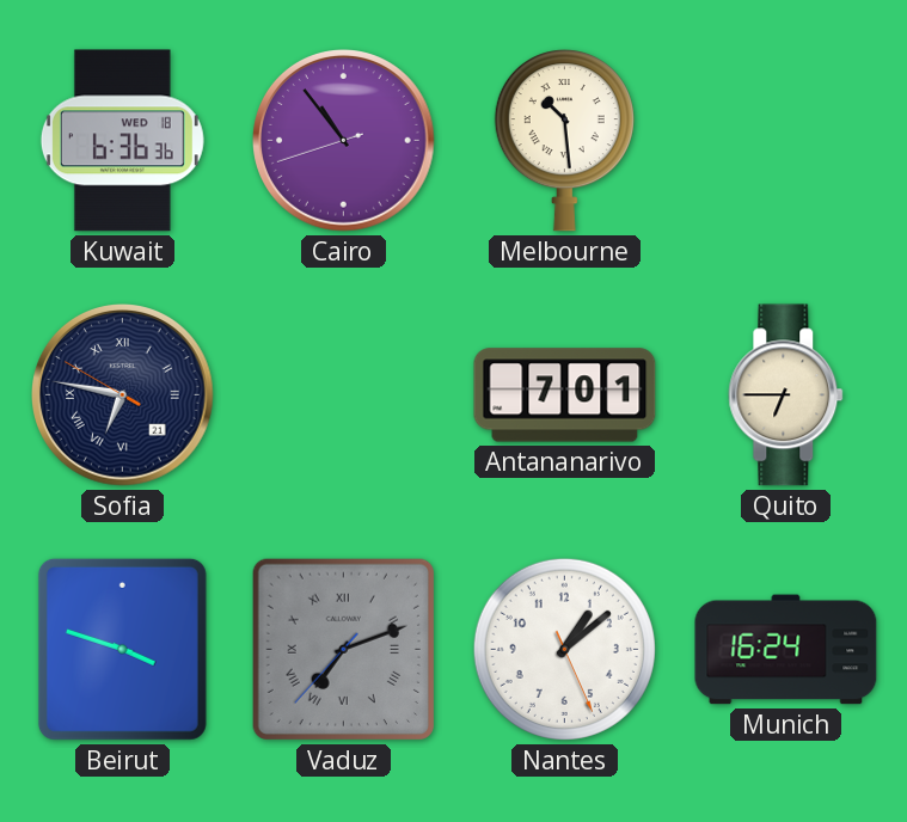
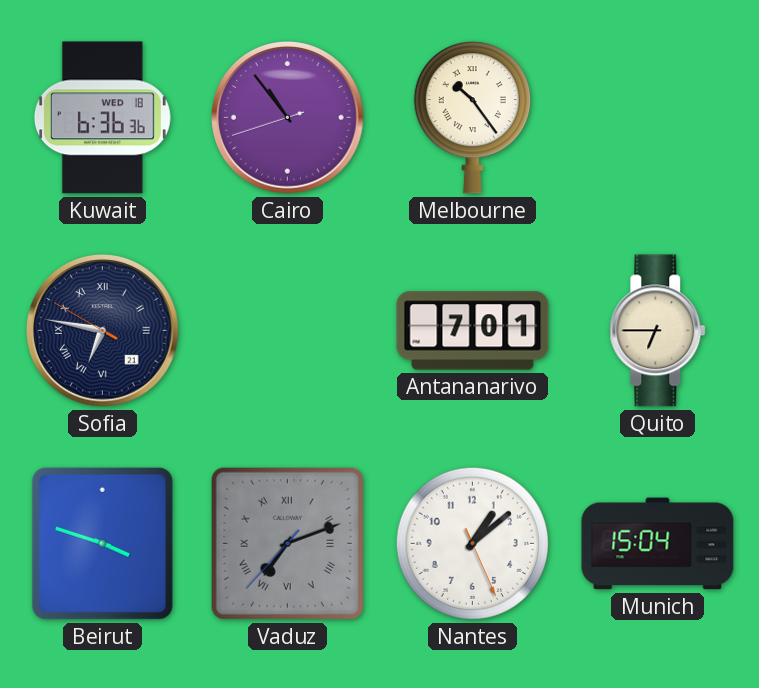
Melbourne: 10:29 -> 10:24 (472, 118)
Munich: 16:24 -> 15:04 (658, 544)
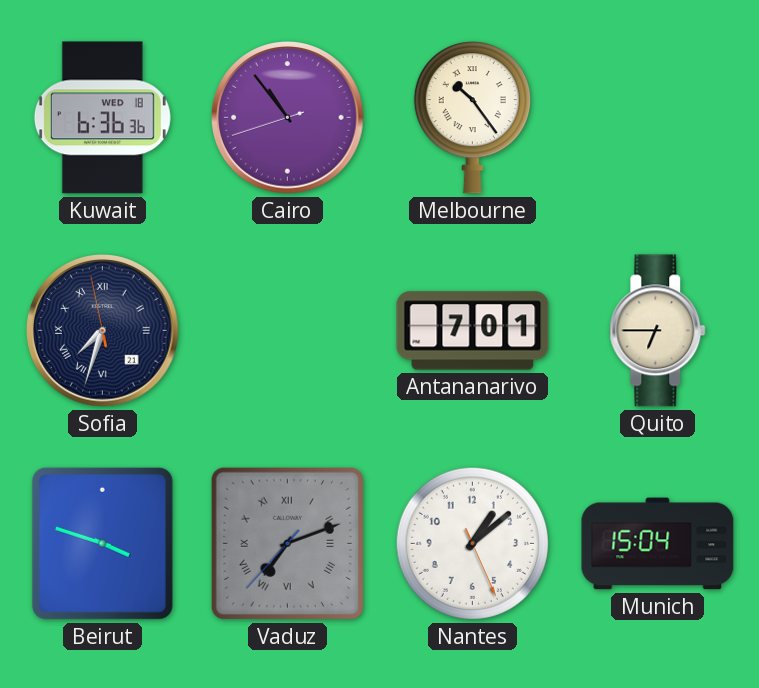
Sofia: 6:46 -> 7:32 (103, 331)
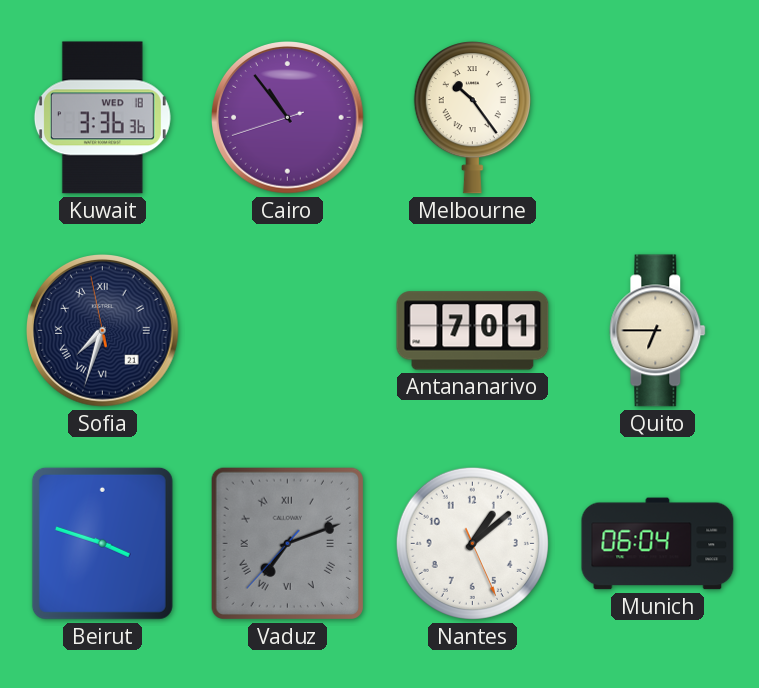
Kuwait: 6:36 -> 3:36 (102, 118)
Munich: 15:04 -> 06:04 (658, 544)
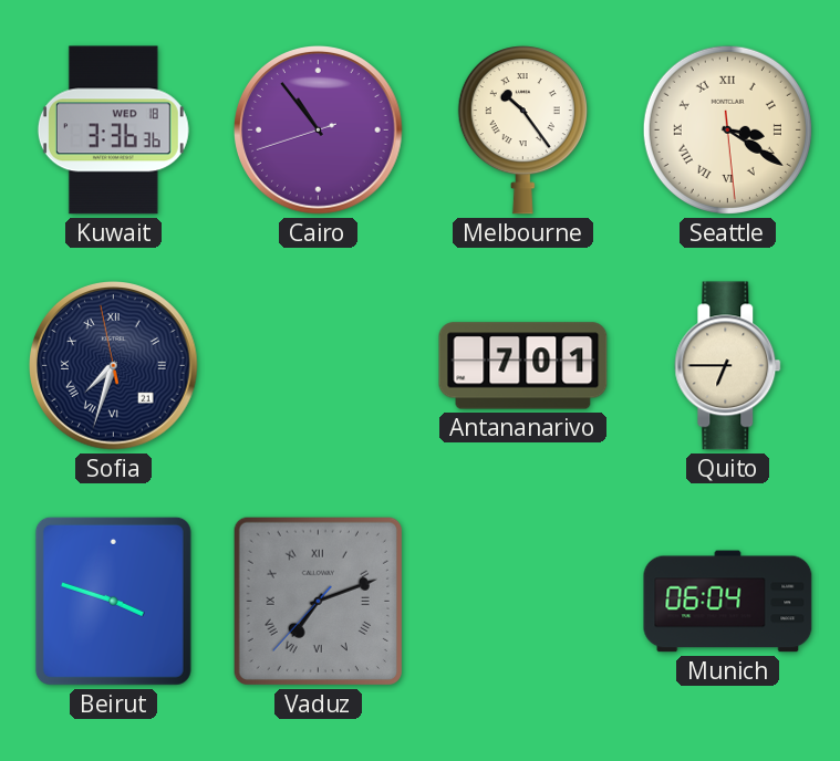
Seattle: none -> 3:20 (727, 129)
Nantes: 1:08 -> none (472, 543)
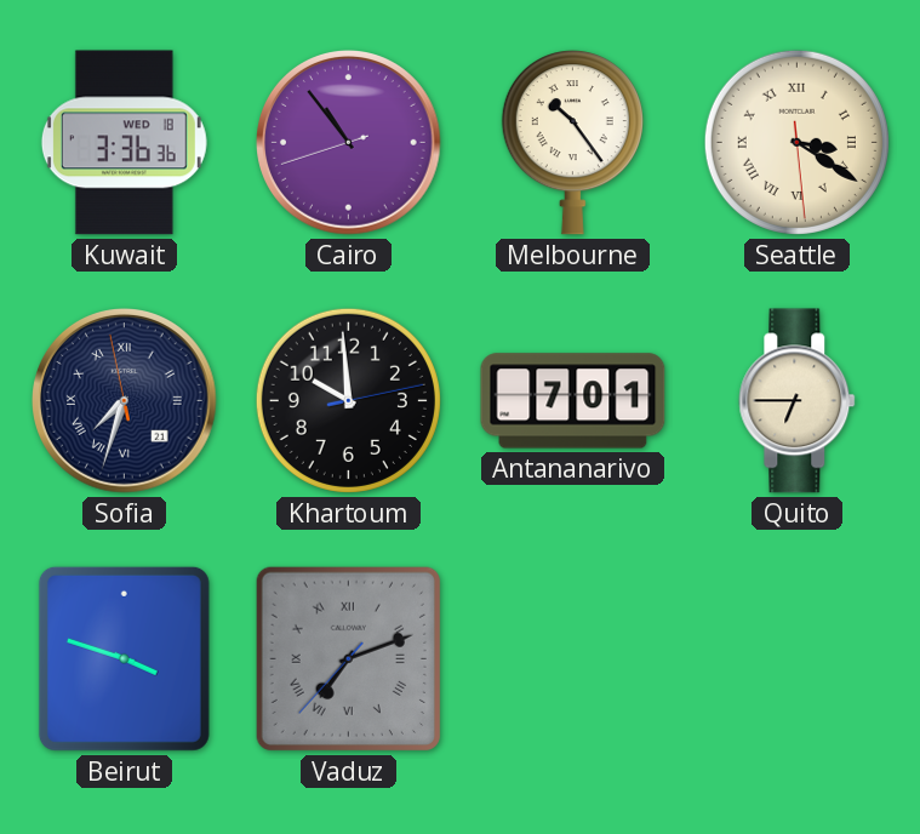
Khartoum: none -> 9:59 (348, 400)
Munich: 06:04 -> none (728, 602)
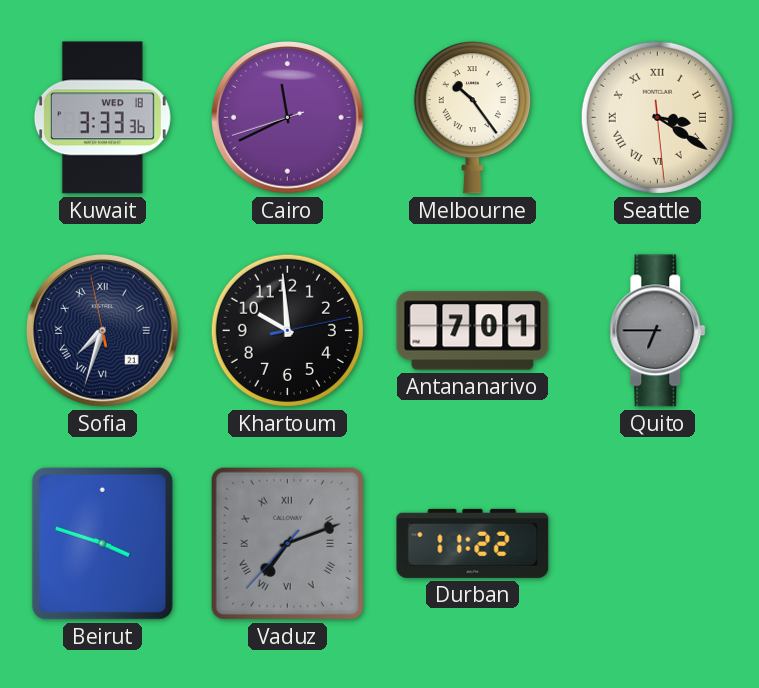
Kuwait: 3:36 -> 3:33 (102, 118)
Cairo: 10:53 -> 11:40 (288, 118)
Quito dial: cream -> grey (658, 331)
Durban: none -> 11:22 (473, 543)
